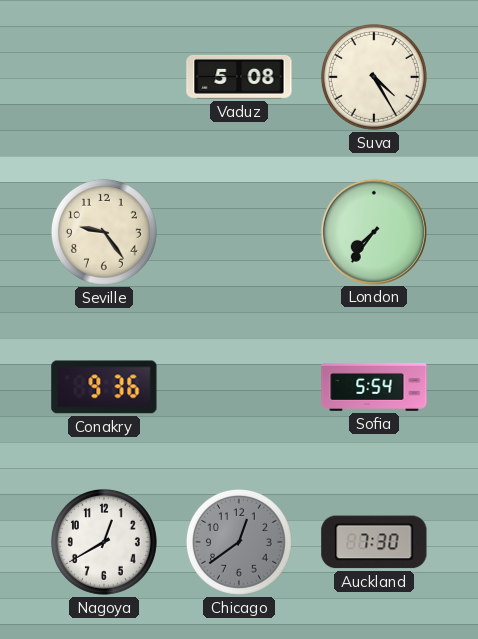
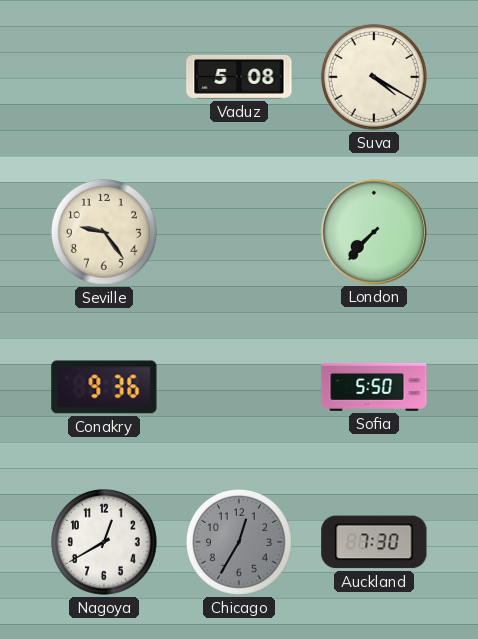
Suva: 4:25 -> 4:20 (374, 77)
London: 7:36 -> 7:37 (373, 231)
Sofia: 5:54 -> 5:50 (374, 387)
Chicago: 12:39 -> 12:35 (239, 542)
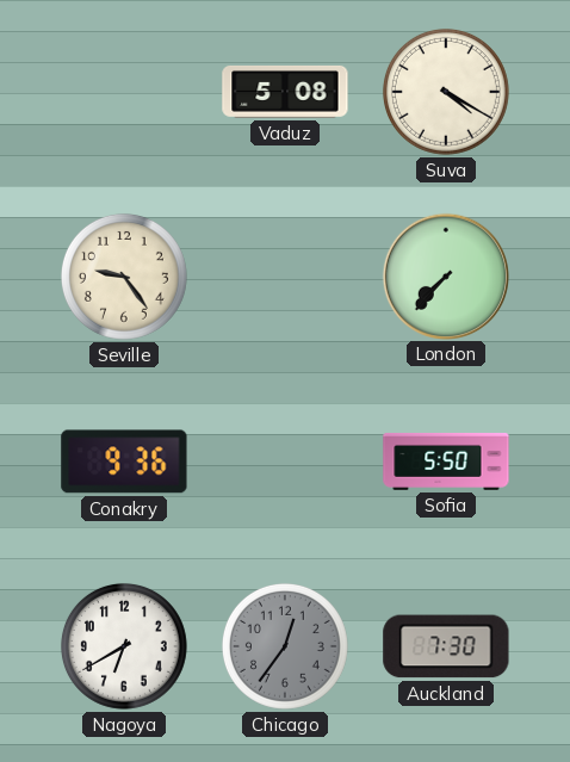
Nagoya: 12:40 -> 6:40 (124, 646)
Chicago: 12:35 -> 12:36 (285, 646)
